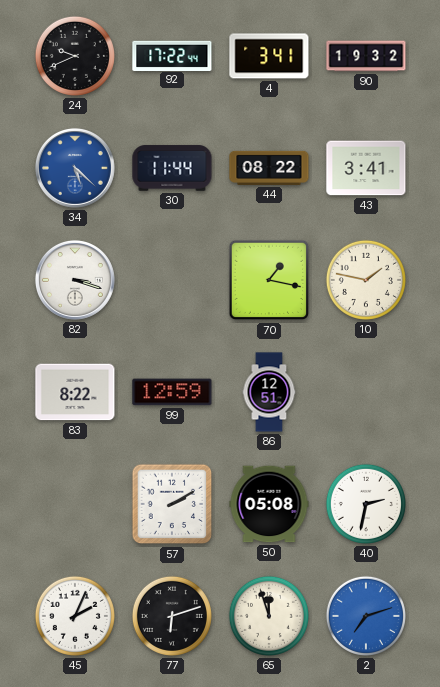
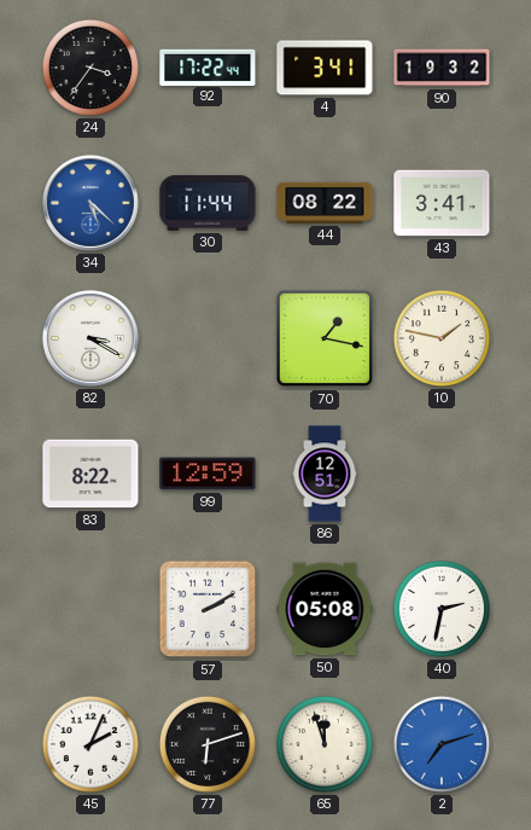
24: 9:41 -> 3:36 (91, 68)
82: 3:18 -> 3:20 (91, 338)
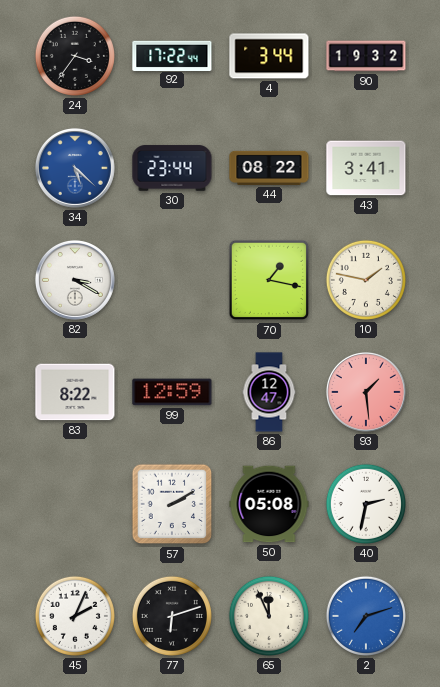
4: 3:41 -> 3:44 (269, 56)
30: 11:44 -> 23:44 (172, 168)
86: 12:51 -> 12:47 (269, 392)
93: none -> 1:29 (366, 392)
65: 11:57 -> 11:56 (269, 616)
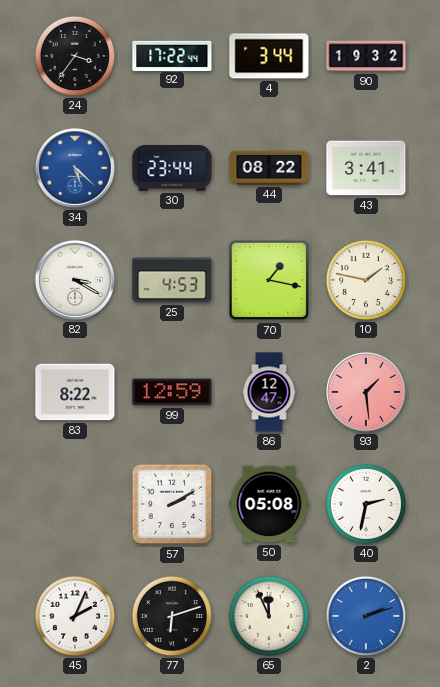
25: none -> 4:53 (172, 280)
2: 7:12 -> 2:12 (366, 616)
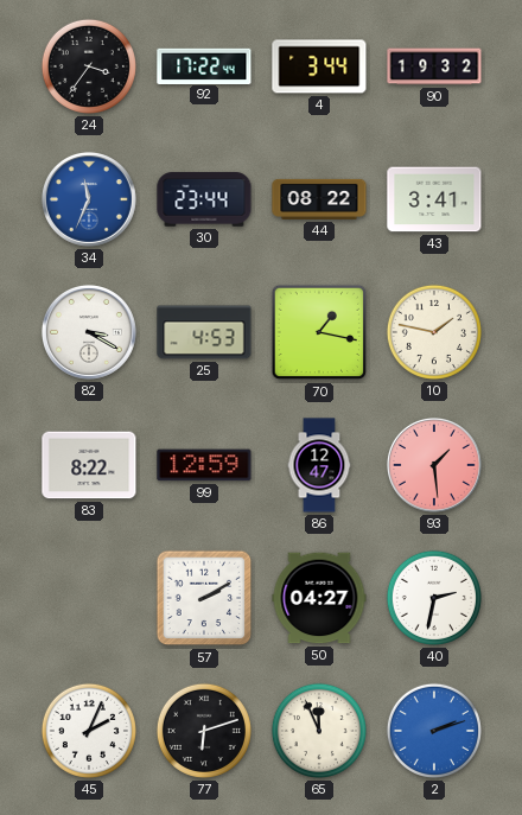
34: 5:22 -> 11:34 (89, 199)
50: 05:08 -> 04:27 (319, 598)
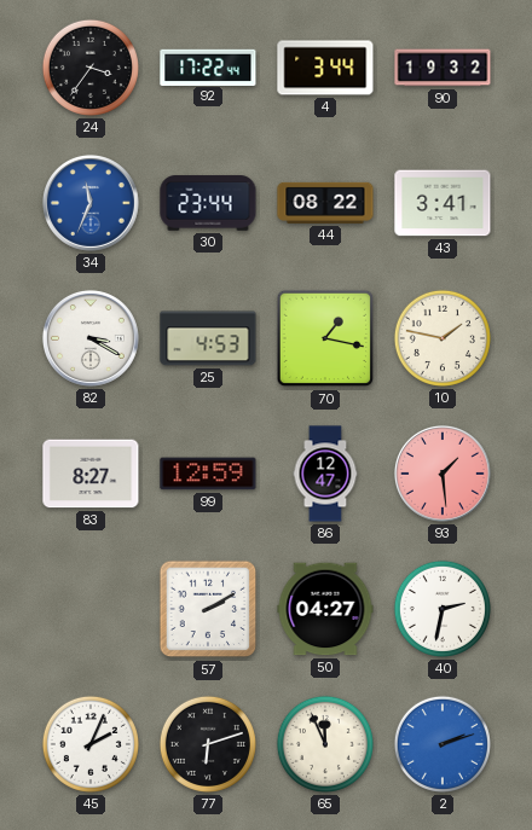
83: 8:22 -> 8:27 (91, 474)
